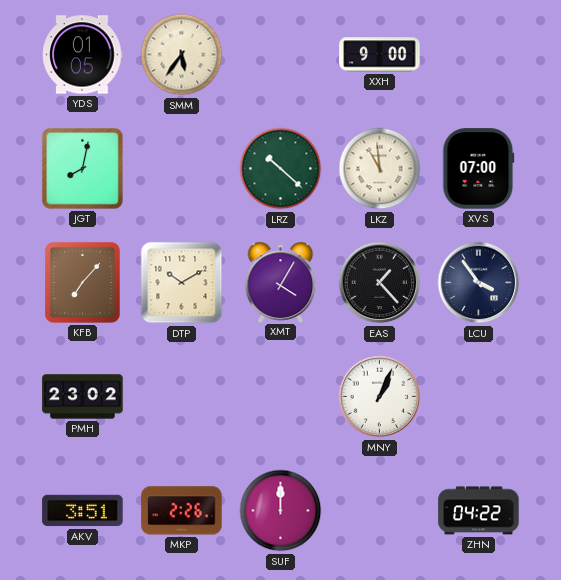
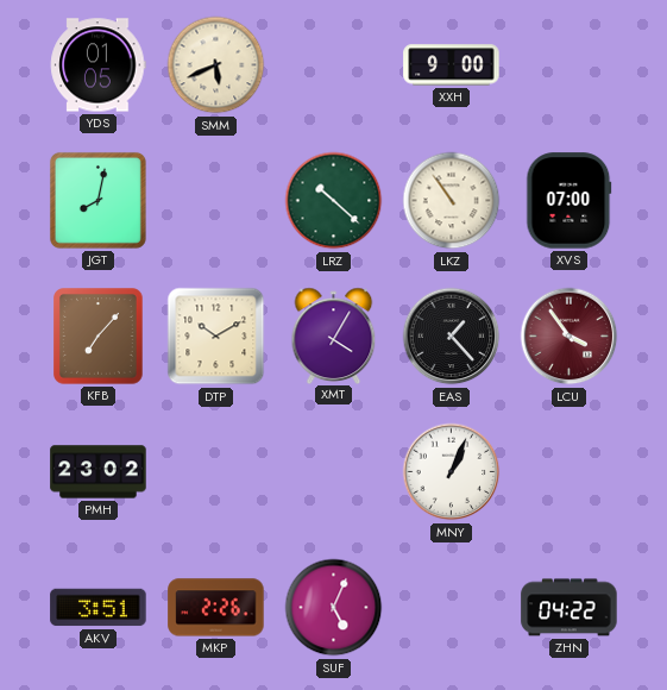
SMM: 5:36 -> 5:41 (216, 65)
LKZ: 10:59 -> 10:54 (452, 201)
LCU dial: navy -> burgundy (570, 337)
SUF: 12:00 -> 5:04 (334, 608)
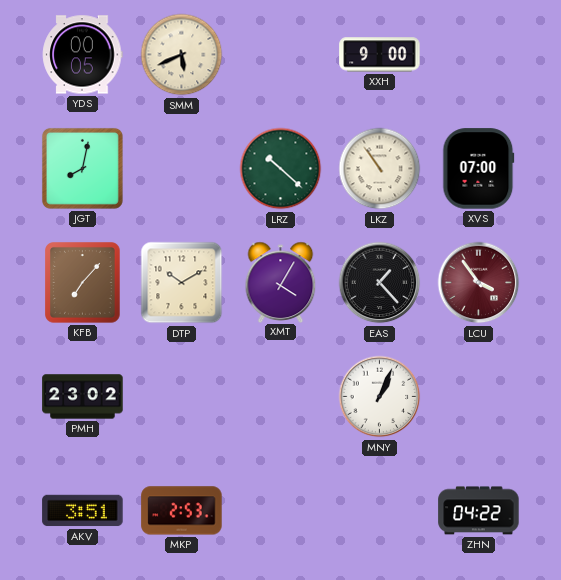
YDS: 01:05 -> 00:05 (83, 55)
MKP: 2:26 -> 2:53 (182, 511)
SUF: 5:04 -> none (334, 608)
